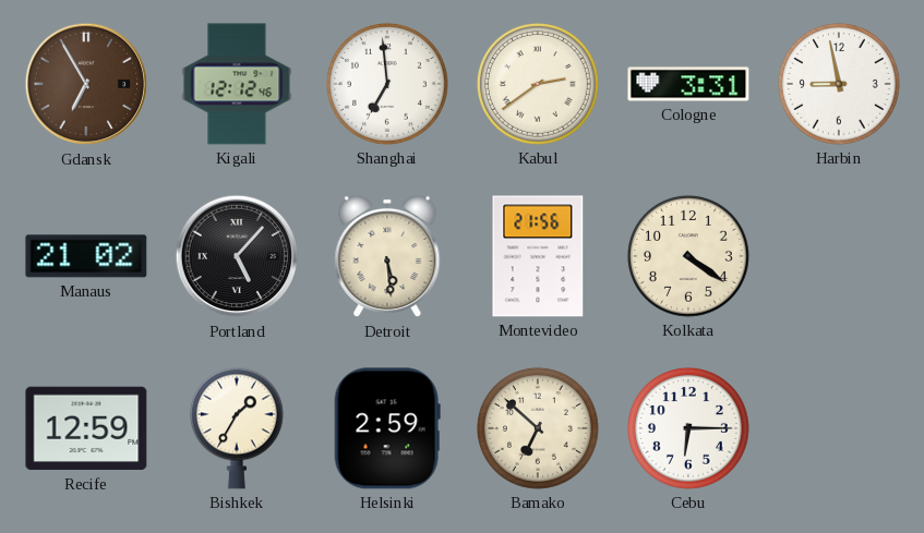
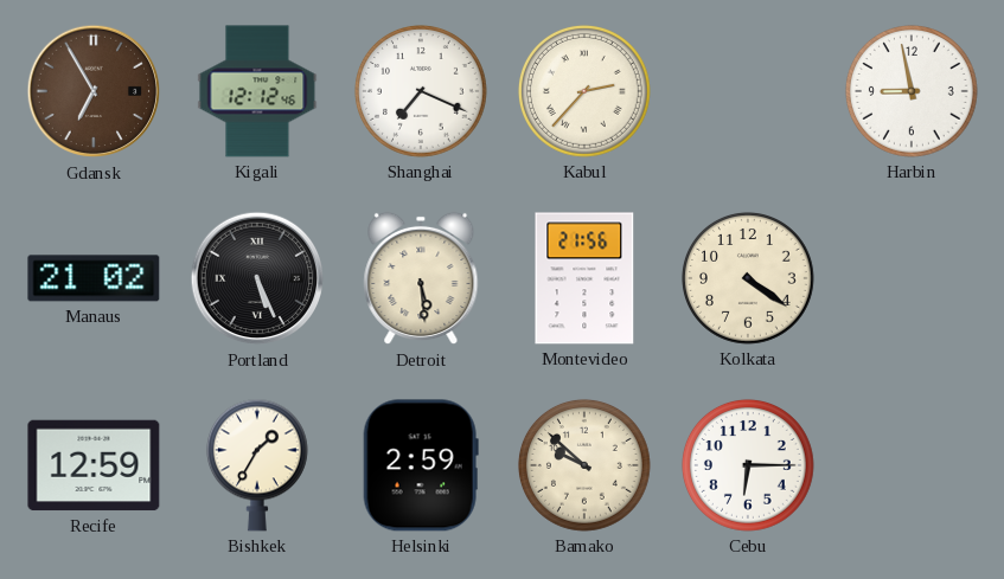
Shanghai: 6:59 -> 7:19 (421, 91)
Kabul: 2:39 -> 2:37 (584, 91)
Cologne: 3:31 -> none (688, 84)
Portland: 5:07 -> 5:26 (257, 278)
Bamako: 6:52 -> 9:52 (584, 465)
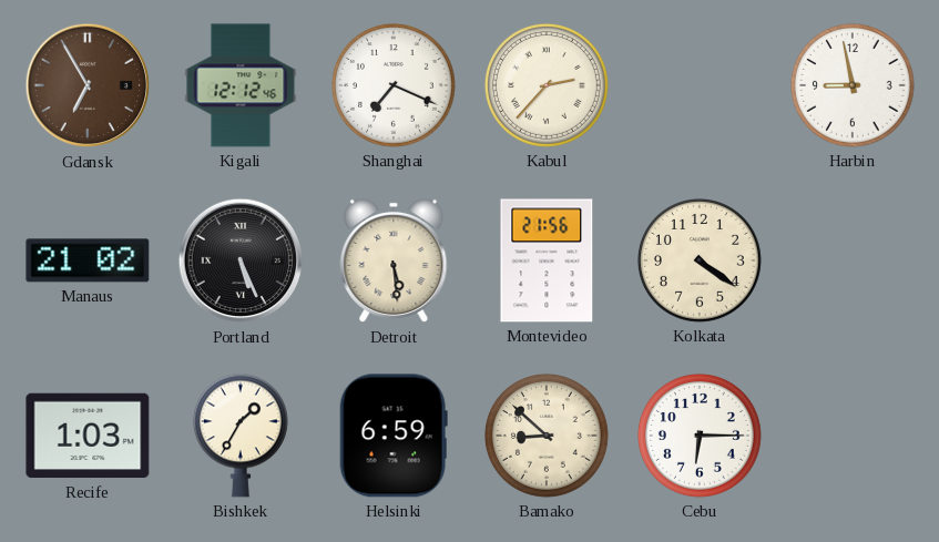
Recife: 12:59 -> 1:03 (88, 436)
Helsinki: 2:59 -> 6:59 (394, 436)
Bamako: 9:52 -> 8:52 (547, 436)
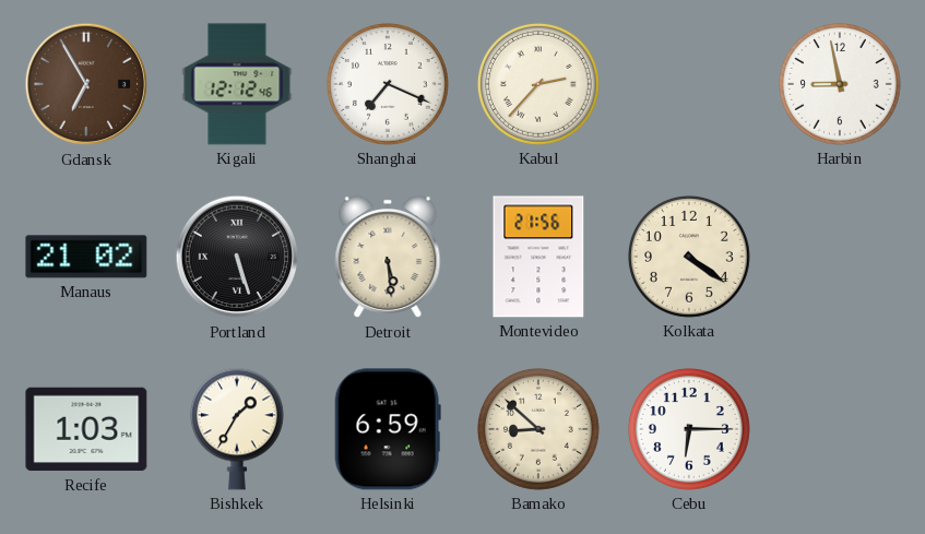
Portland: 5:26 -> 5:27 (237, 257)
